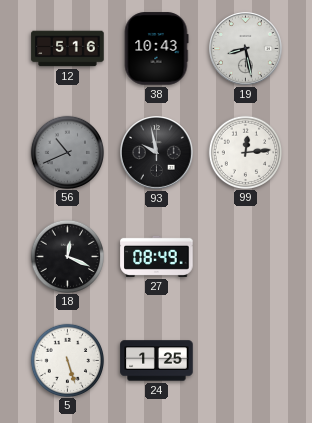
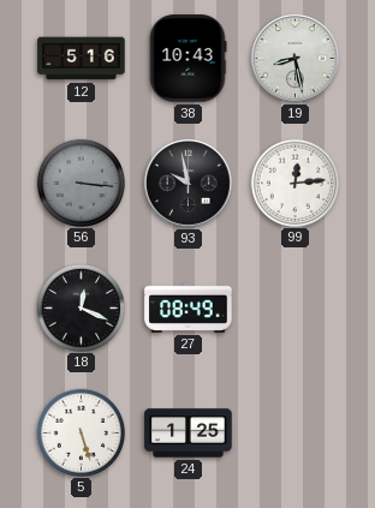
56: 10:41 -> 3:16 (81, 183)
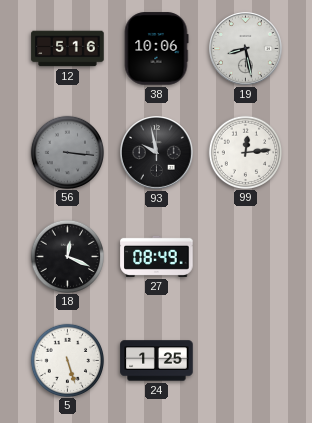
38: 10:43 -> 10:06 (156, 49)
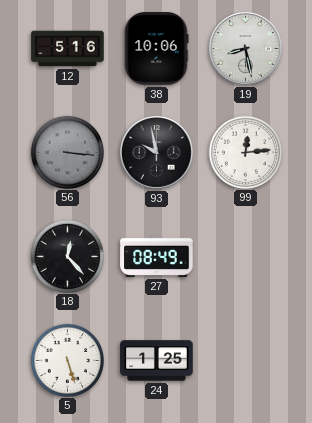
18: 12:19 -> 12:23 (67, 256)
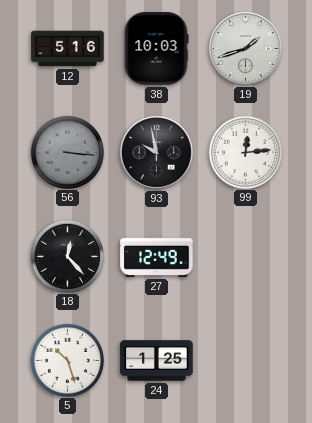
38: 10:06 -> 10:03 (156, 49)
19: 8:28 -> 1:42 (246, 49)
27: 08:49 -> 12:49 (157, 256)
5: 5:27 -> 10:27 (67, 360)
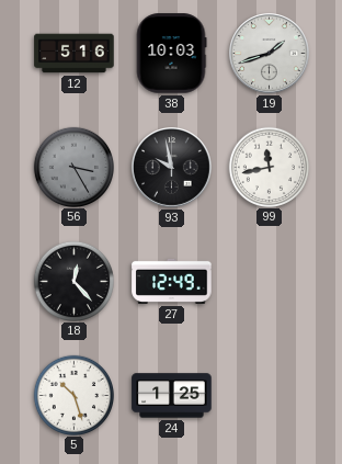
56: 3:16 -> 3:25 (73, 167)
99: 12:14 -> 11:43 (269, 167)
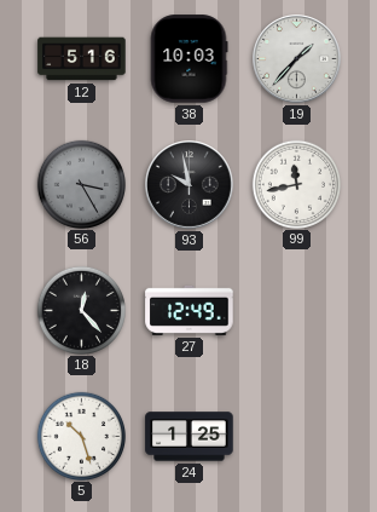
19: 1:42 -> 1:37 (297, 59)
